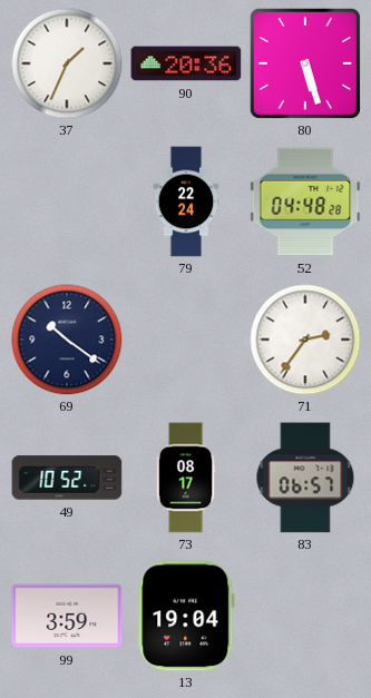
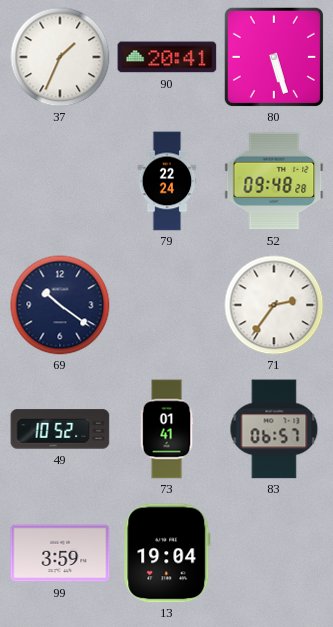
90: 20:36 -> 20:41 (167, 57)
52: 04:48 -> 09:48 (274, 181)
73: 08:17 -> 01:41 (167, 429)
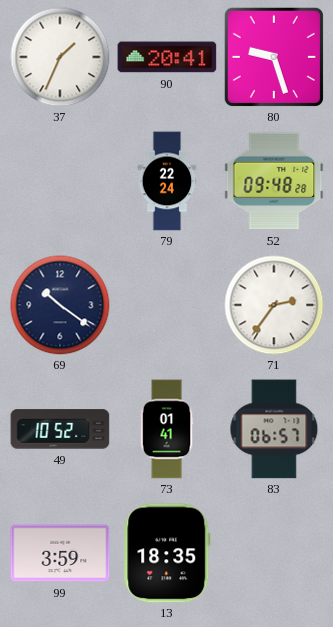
80: 5:27 -> 9:27 (274, 57)
13: 19:04 -> 18:35 (167, 553)
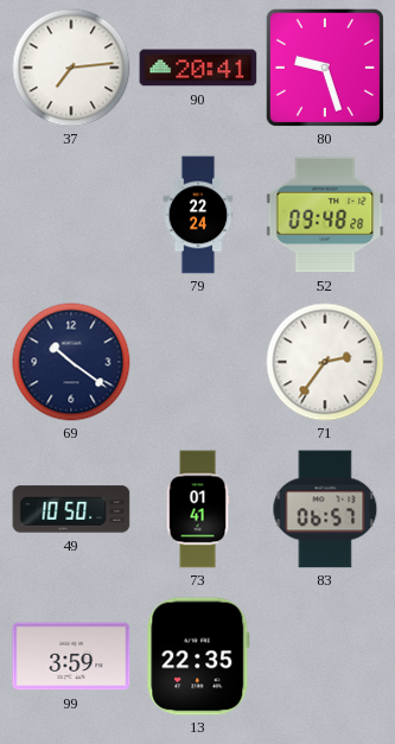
37: 1:34 -> 7:14 (71, 68)
49: 10:52 -> 10:50 (71, 509)
13: 18:35 -> 22:35 (198, 656)
